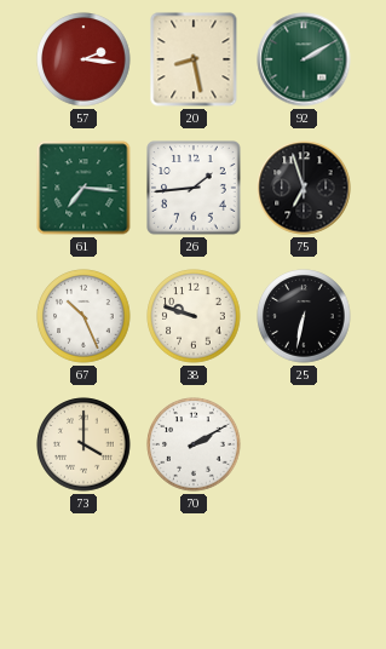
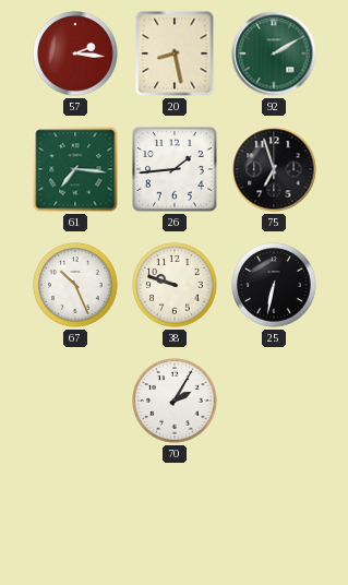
73: 4:00 -> none (83, 444)
70: 2:10 -> 2:05 (175, 401)
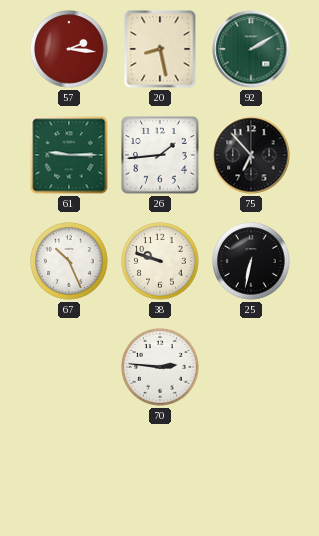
61: 7:16 -> 9:15 (69, 155)
75: 6:57 -> 6:53 (251, 155)
70: 2:05 -> 2:46 (160, 367)
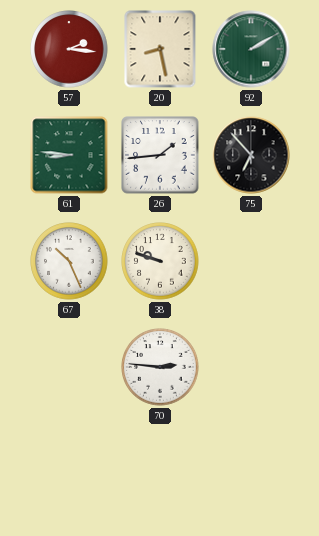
61: 9:15 -> 8:46 (69, 155)
25: 6:32 -> none (251, 261)
